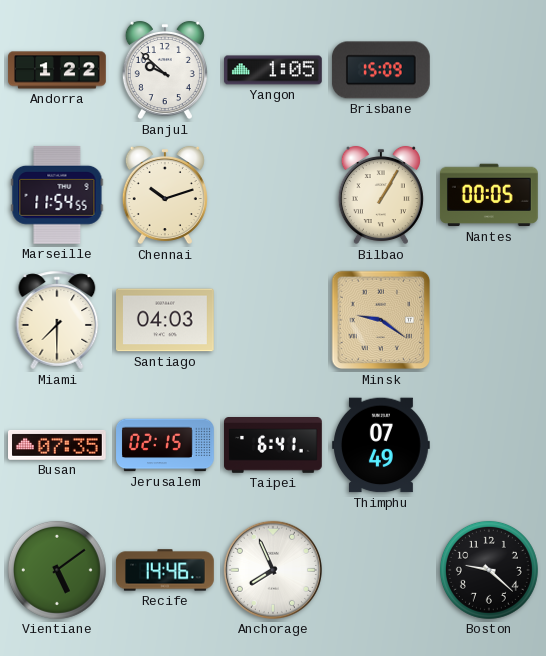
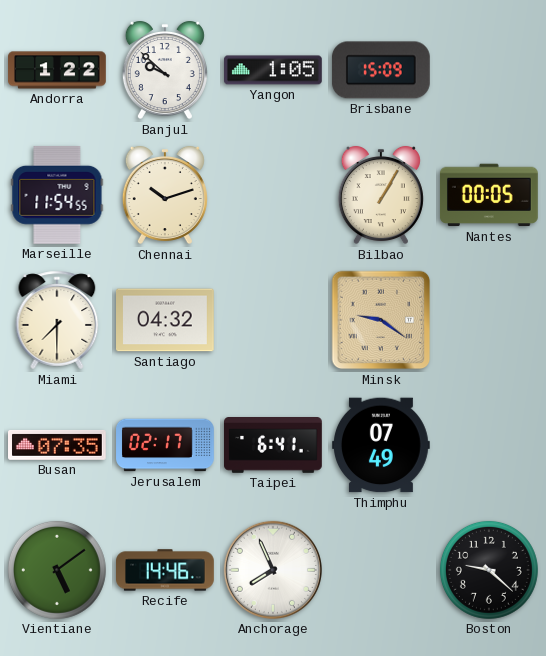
Santiago: 04:03 -> 04:32 (166, 320)
Jerusalem: 02:15 -> 02:17 (165, 445)
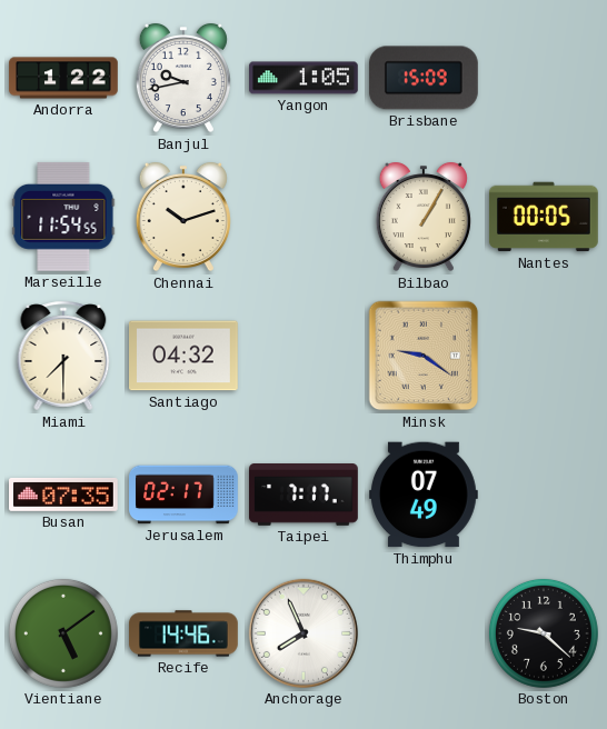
Banjul: 9:52 -> 9:43 (183, 78)
Taipei: 6:41 -> 7:17 (305, 495)
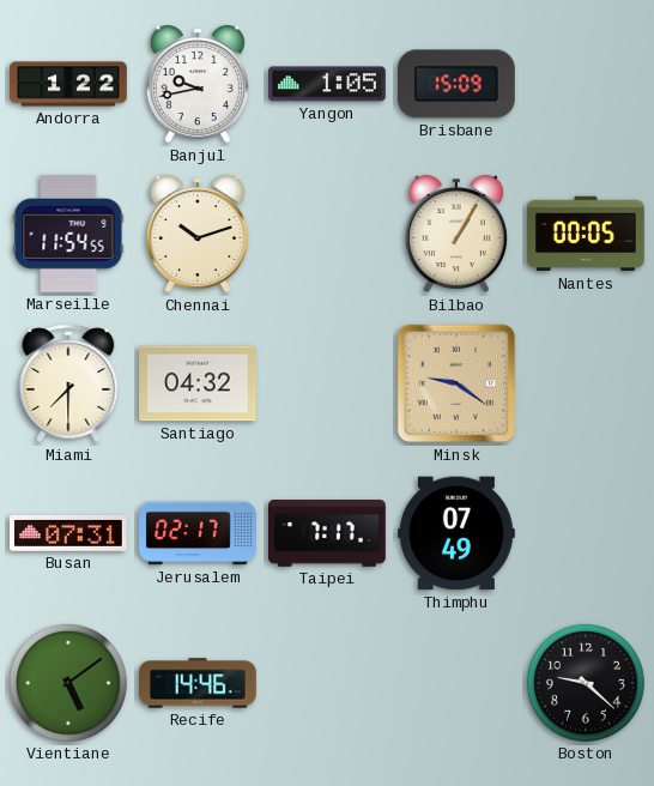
Busan: 07:35 -> 07:31 (69, 533)
Anchorage: 7:56 -> none (303, 633)
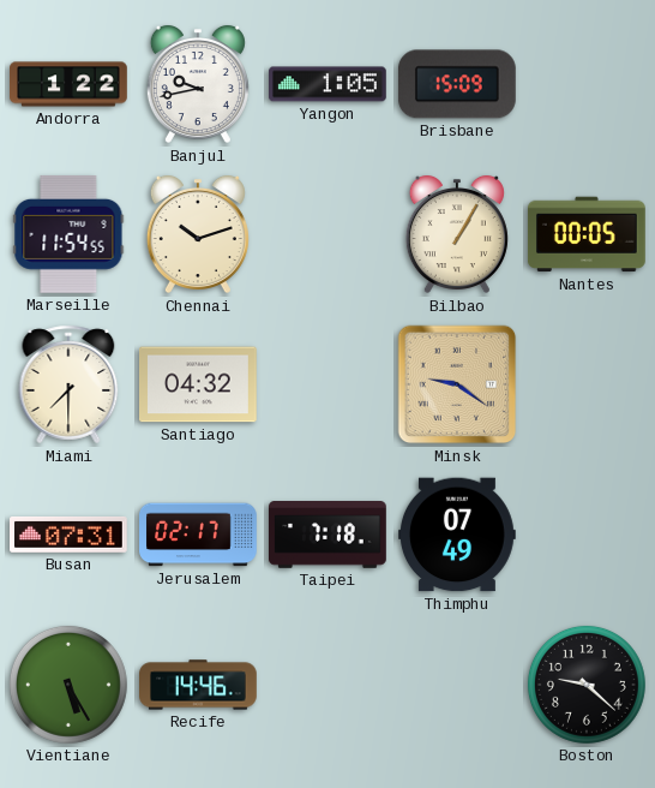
Taipei: 7:17 -> 7:18 (329, 535)
Vientiane: 5:09 -> 5:25 (68, 685)
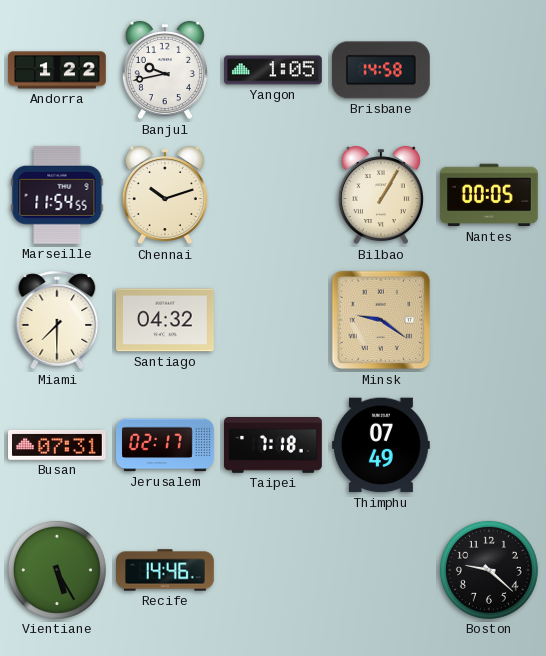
Brisbane: 15:09 -> 14:58 (381, 70)
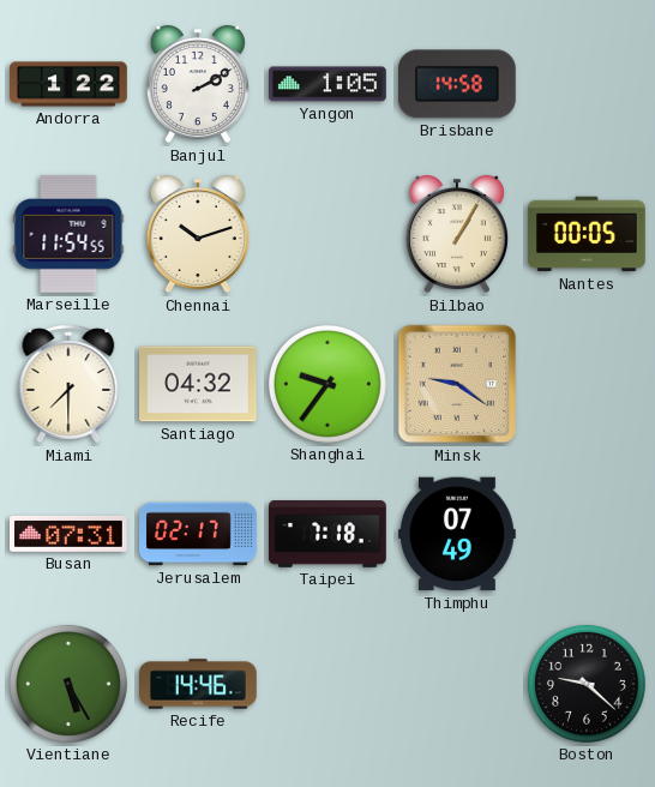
Banjul: 9:43 -> 2:10 (198, 84)
Shanghai: none -> 9:36 (327, 384)
